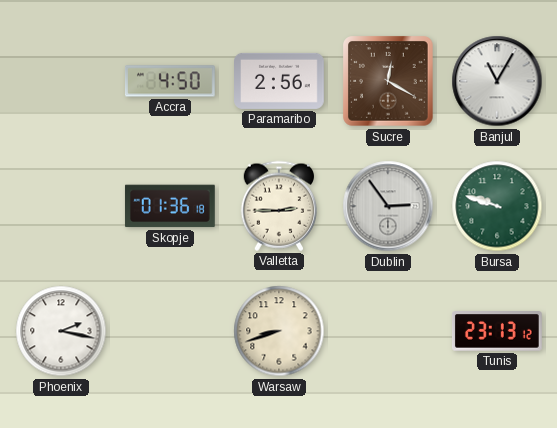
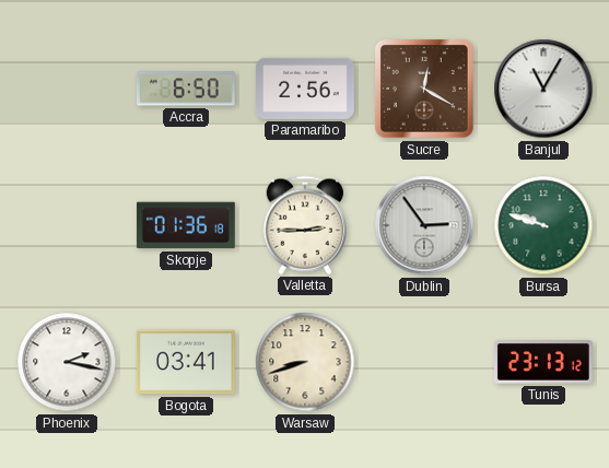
Accra: 4:50 -> 6:50 (186, 89)
Bogota: none -> 03:41 (186, 362)
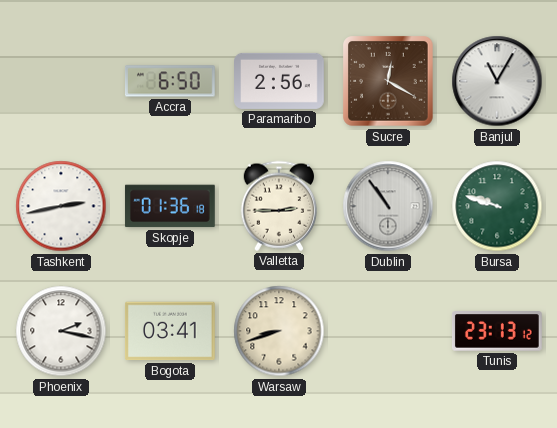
Tashkent: none -> 2:43 (61, 206)
Dublin: 2:54 -> 10:54 (388, 206)
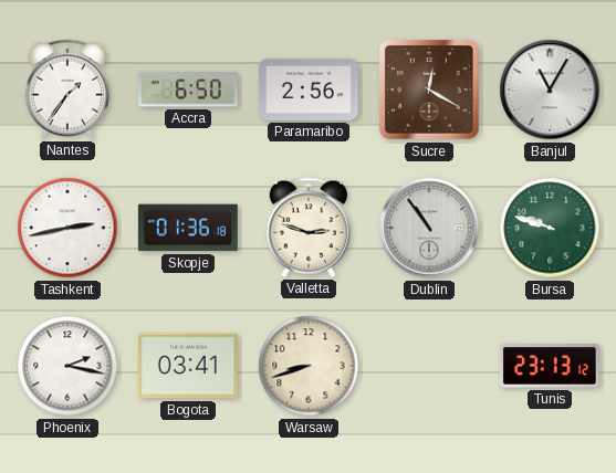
Nantes: none -> 1:36 (67, 90)
Valletta: 2:45 -> 2:48 (309, 228)
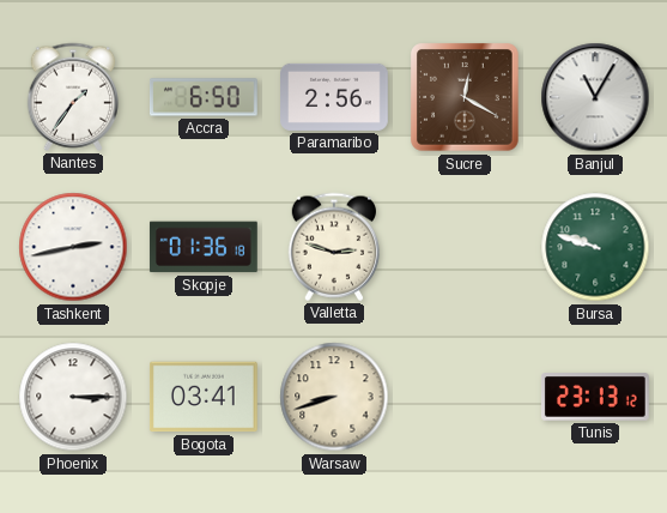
Dublin: 10:54 -> none (429, 228)
Phoenix: 2:17 -> 3:15 (73, 397)
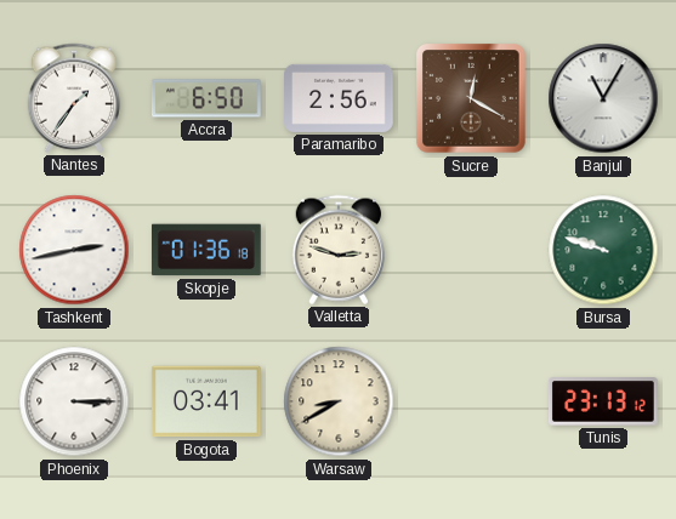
Warsaw: 8:42 -> 8:40 (339, 401)
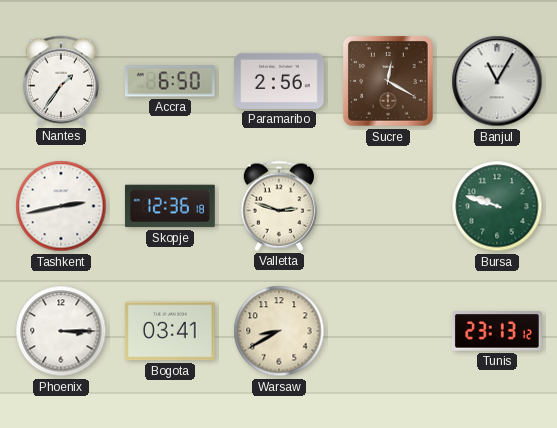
Skopje: 01:36 -> 12:36 (170, 206)
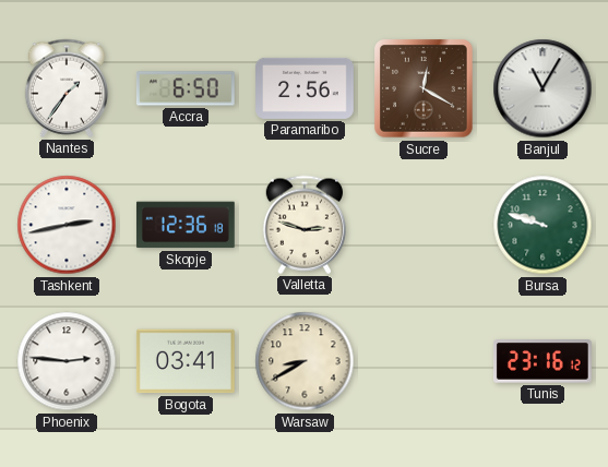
Phoenix: 3:15 -> 2:46 (67, 361)
Tunis: 23:13 -> 23:16 (543, 361)
